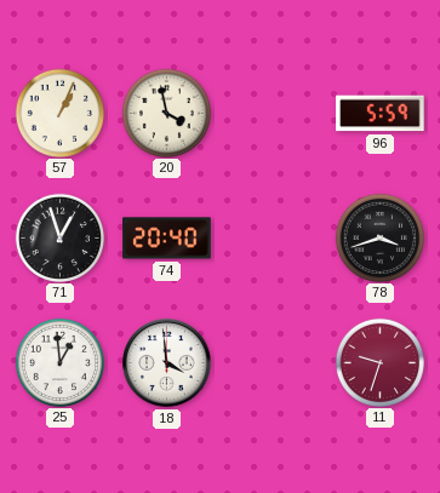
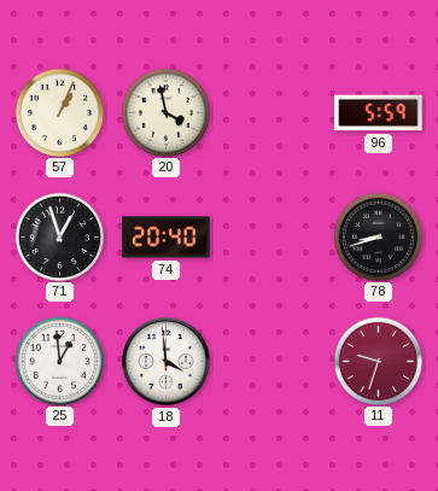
78: 3:42 -> 8:42 (378, 236)
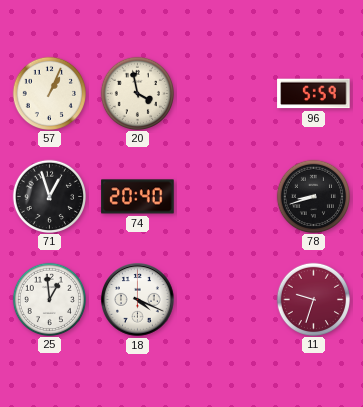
18: 3:59 -> 4:19 (138, 300)
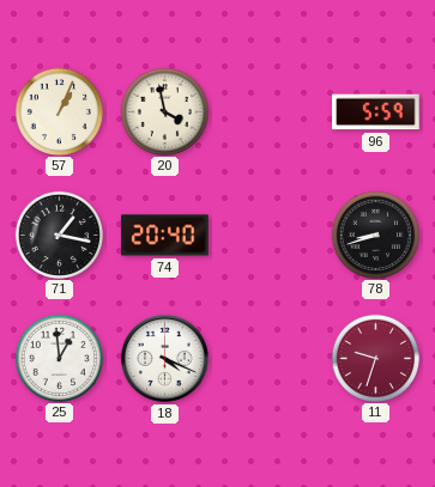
71: 12:57 -> 1:17 (59, 235)
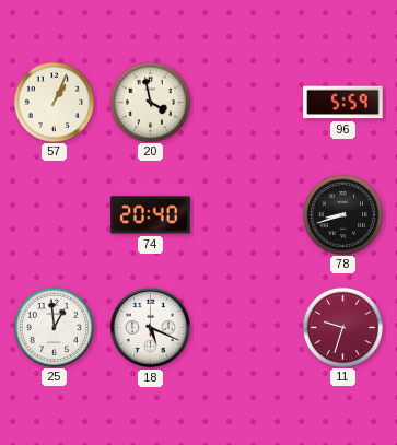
71: 1:17 -> none (59, 235)
18: 4:19 -> 5:19 (151, 328)
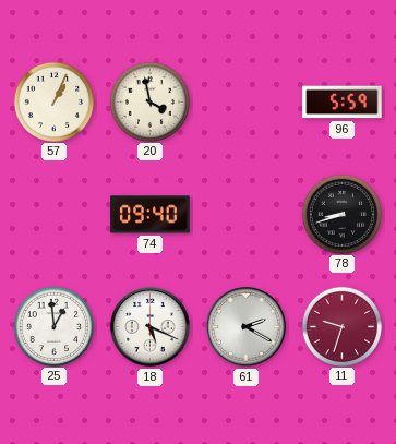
74: 20:40 -> 09:40 (151, 215)
61: none -> 2:20 (247, 327)
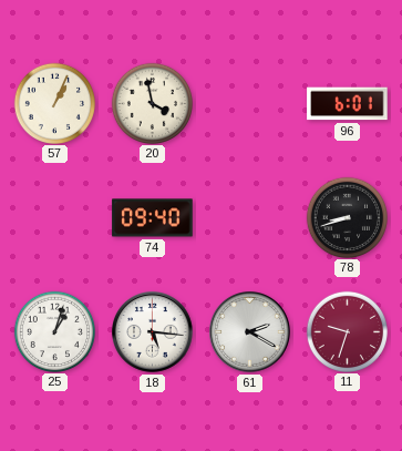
96: 5:59 -> 6:01 (348, 104)
25: 12:59 -> 1:03 (54, 331)
18: 5:19 -> 5:16 (153, 332)
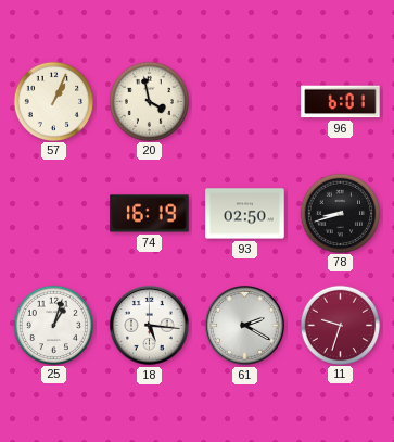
74: 09:40 -> 16:19 (150, 214)
93: none -> 02:50 (245, 214)
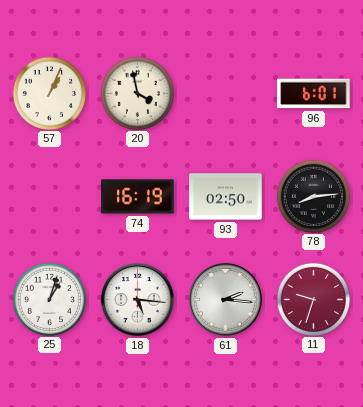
78: 8:42 -> 8:14 (313, 196)
61: 2:20 -> 2:16 (226, 300)
